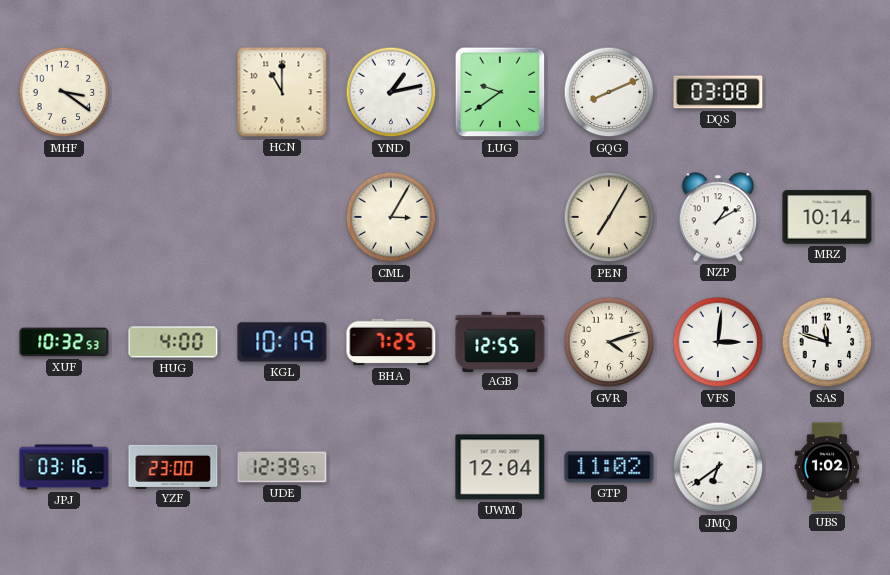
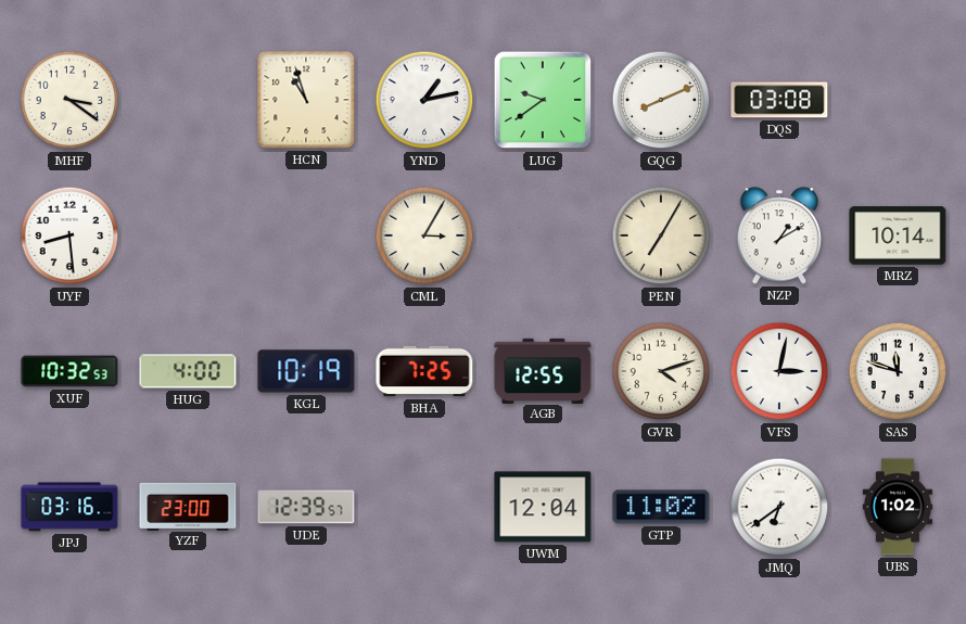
HCN: 11:00 -> 10:57 (306, 100)
UYF: none -> 8:29 (69, 235)
VFS: 3:01 -> 3:02 (779, 371)
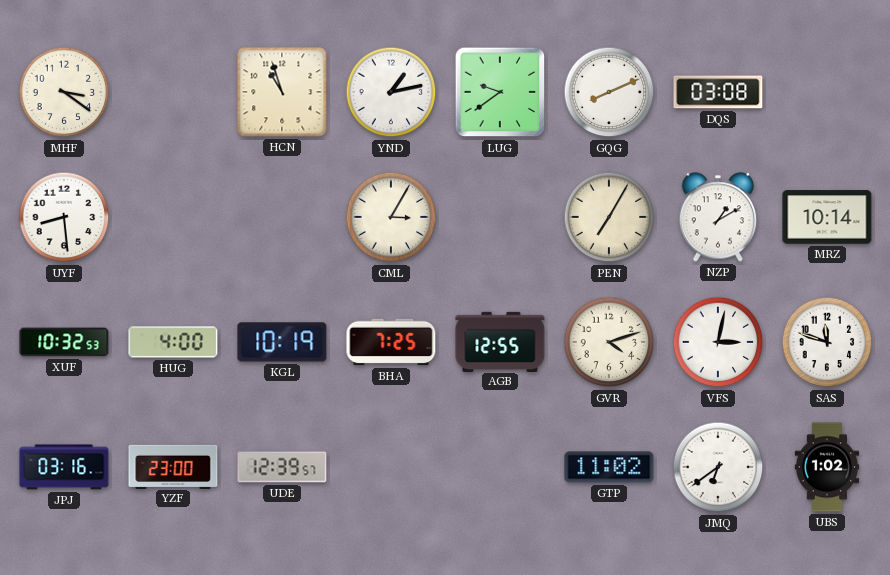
UWM: 12:04 -> none (543, 507)
